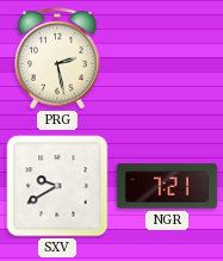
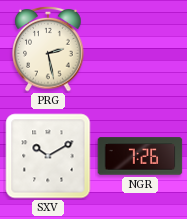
SXV: 9:40 -> 10:10 (48, 156)
NGR: 7:21 -> 7:26 (140, 156)
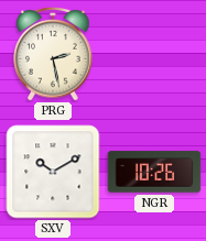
NGR: 7:26 -> 10:26 (154, 172)
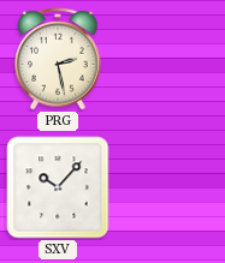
SXV: 10:10 -> 10:07 (58, 187)
NGR: 10:26 -> none (154, 172)
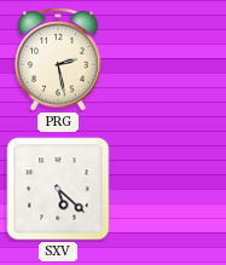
SXV: 10:07 -> 5:22 (58, 189)
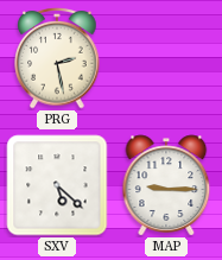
MAP: none -> 9:15 (166, 185)
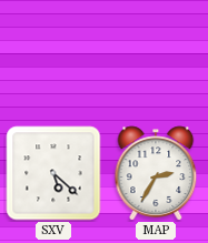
PRG: 2:28 -> none (57, 58)
MAP: 9:15 -> 2:35 (156, 173)
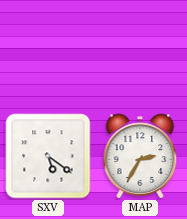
SXV: 5:22 -> 5:21 (48, 156)
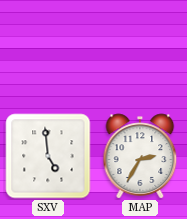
SXV: 5:21 -> 4:59 (48, 156)
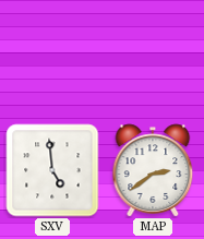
MAP: 2:35 -> 2:39 (153, 170)
